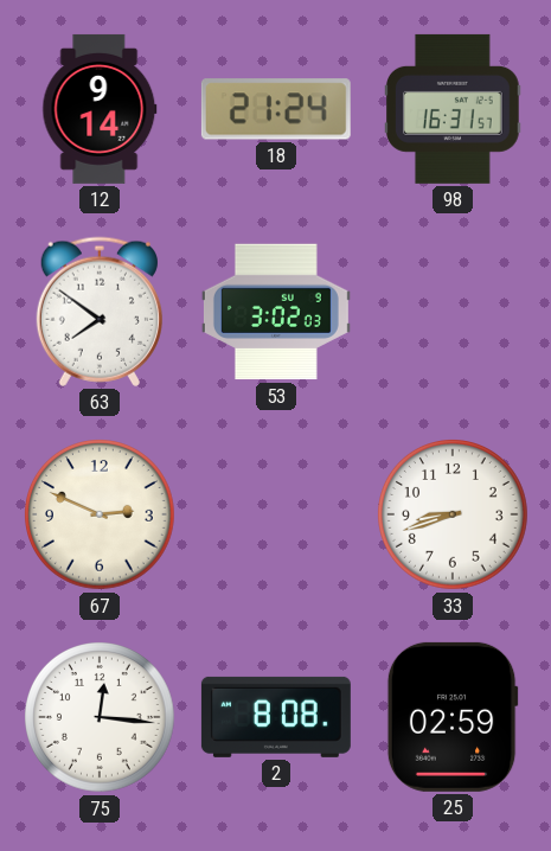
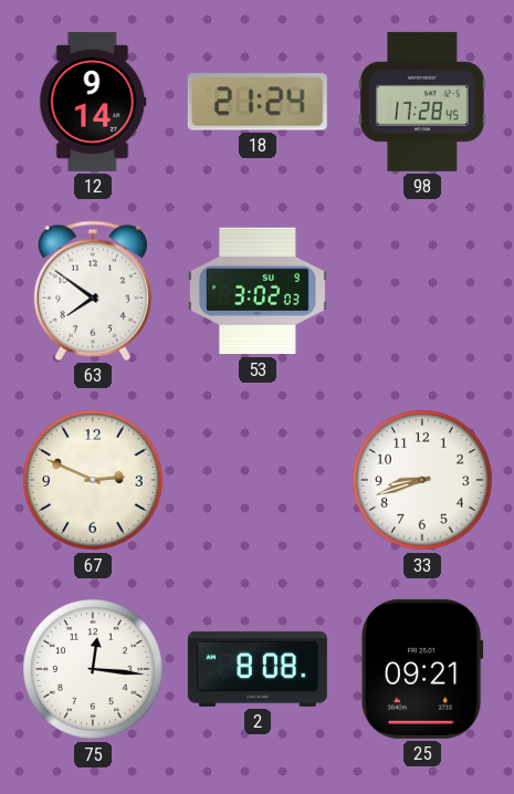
98: 16:31 -> 17:28 (423, 102)
25: 02:59 -> 09:21 (422, 669)
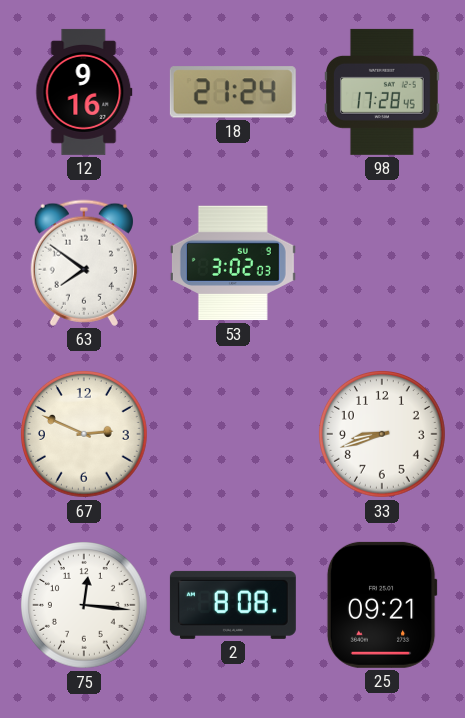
12: 9:14 -> 9:16 (84, 92)
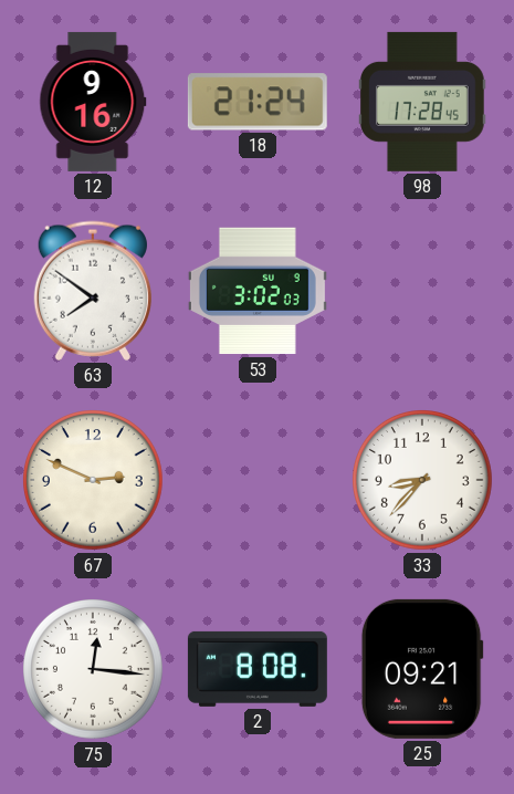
33: 8:42 -> 8:37 (423, 481)
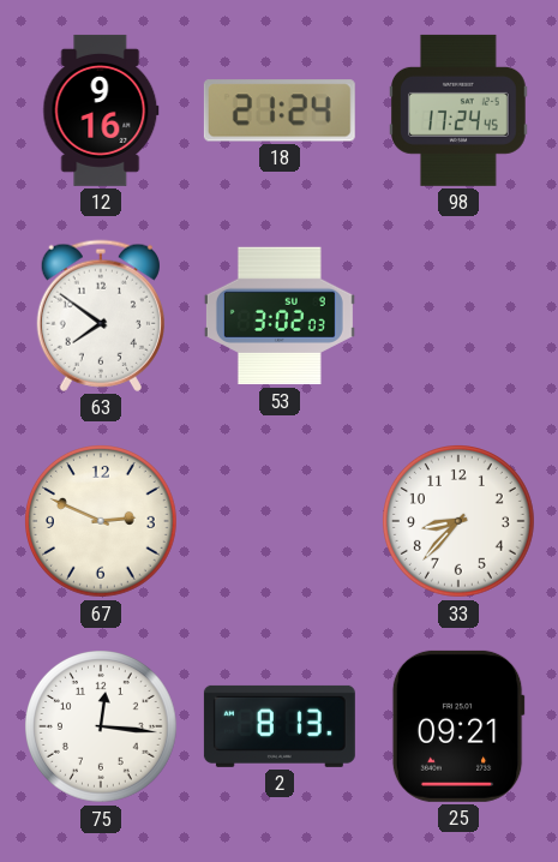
98: 17:28 -> 17:24 (460, 110)
2: 8:08 -> 8:13 (280, 726)
